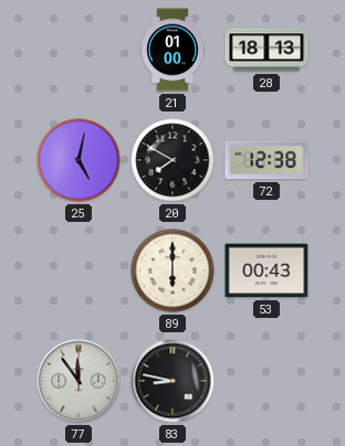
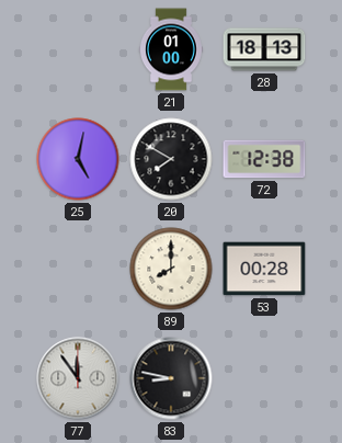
89: 6:00 -> 8:00 (171, 269)
53: 00:43 -> 00:28 (264, 269)
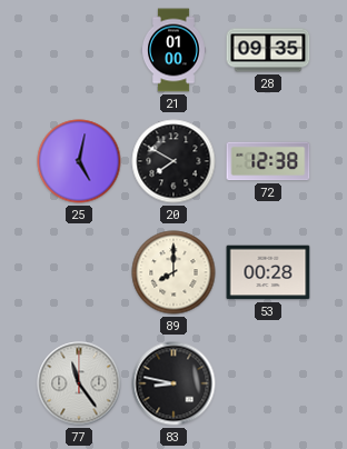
28: 18:13 -> 09:35 (268, 50)
77: 11:54 -> 11:24 (79, 383)
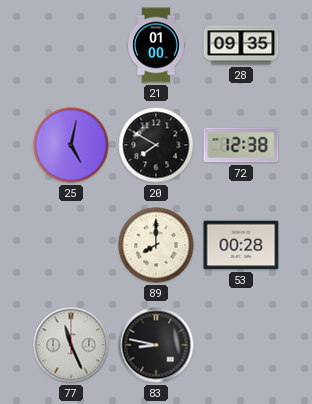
77: 11:24 -> 11:26 (71, 345)
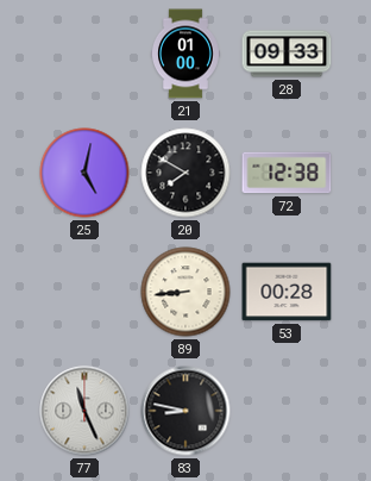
28: 09:35 -> 09:33 (287, 54)
89: 8:00 -> 8:44 (185, 292)
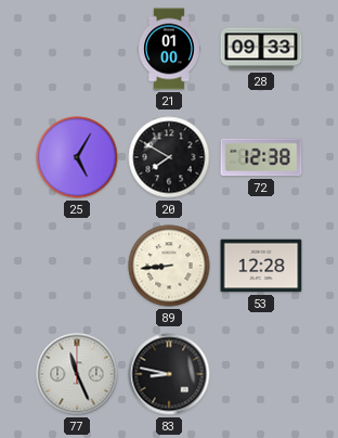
25: 5:02 -> 5:05 (77, 157)
53: 00:28 -> 12:28 (261, 266)
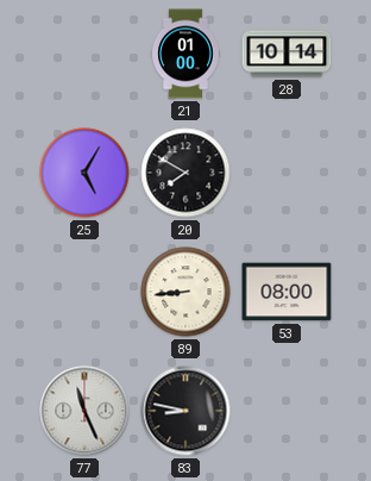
28: 09:33 -> 10:14 (287, 54)
72: 12:38 -> none (261, 157)
53: 12:28 -> 08:00 (287, 292)
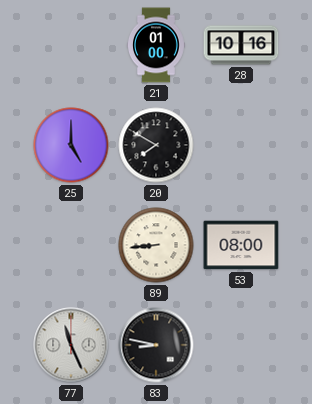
28: 10:14 -> 10:16 (241, 45)
25: 5:05 -> 5:00 (71, 145)
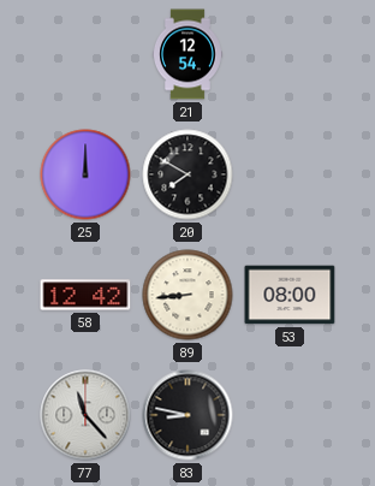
21: 01:00 -> 12:54 (189, 54)
28: 10:16 -> none (241, 45)
25: 5:00 -> 12:00 (85, 174)
58: none -> 12:42 (85, 295)
77: 11:26 -> 11:23 (85, 415)
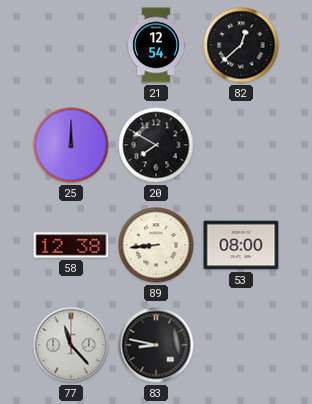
82: none -> 12:38 (241, 45)
58: 12:42 -> 12:38 (71, 245)
